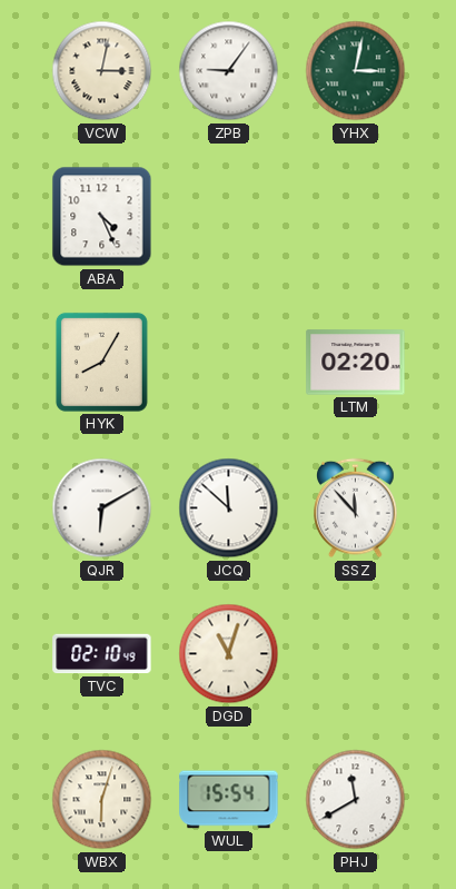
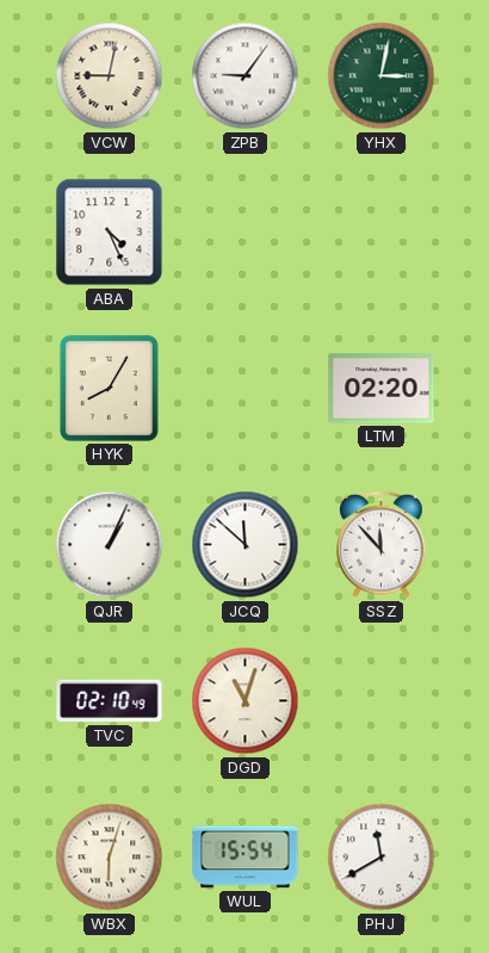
VCW: 3:02 -> 9:02 (110, 76)
QJR: 6:10 -> 1:04 (110, 545)
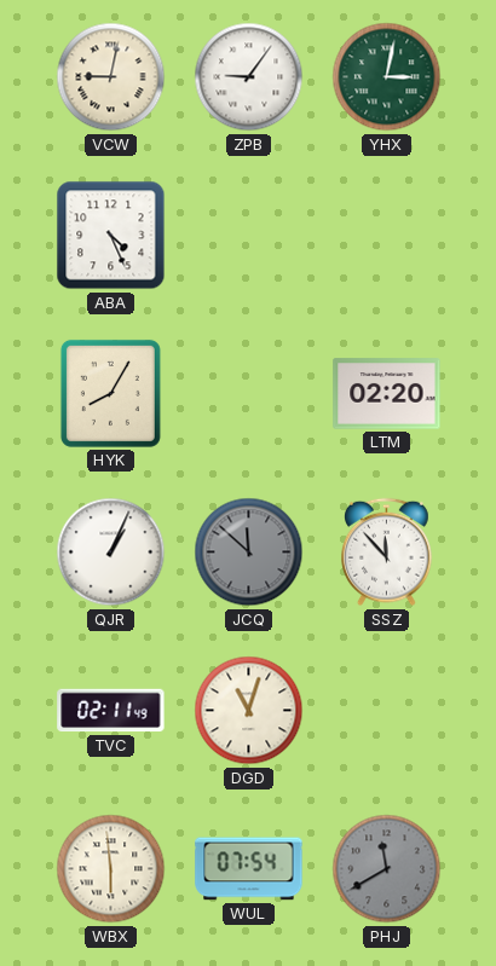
JCQ dial: white -> grey (249, 553)
TVC: 02:10 -> 02:11 (111, 711)
WBX: 6:03 -> 5:59 (111, 869)
WUL: 15:54 -> 07:54 (249, 869)
PHJ dial: white -> grey (387, 869)
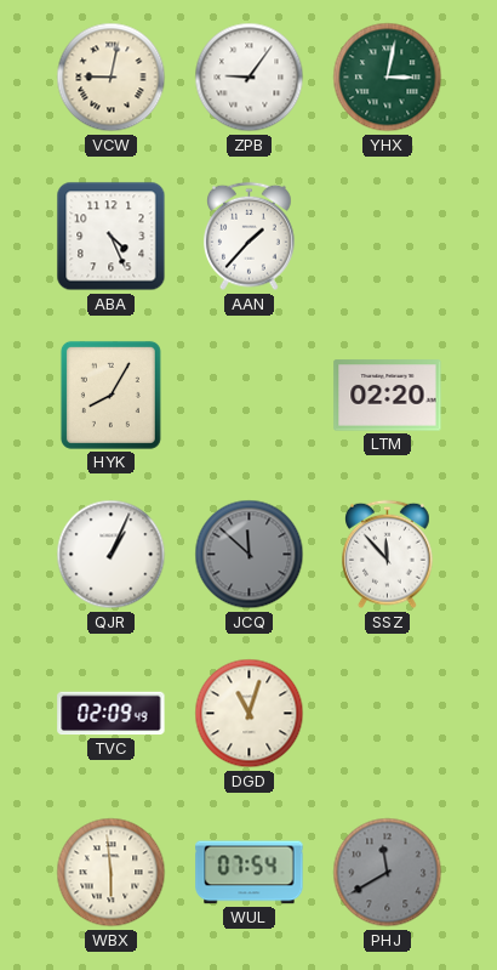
AAN: none -> 1:37 (250, 237)
TVC: 02:11 -> 02:09 (112, 714)
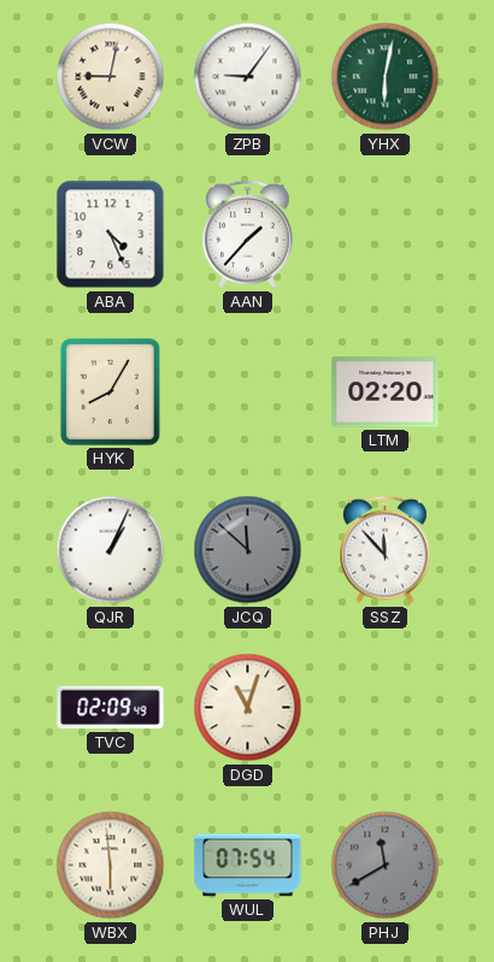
YHX: 3:02 -> 6:02 (386, 77)
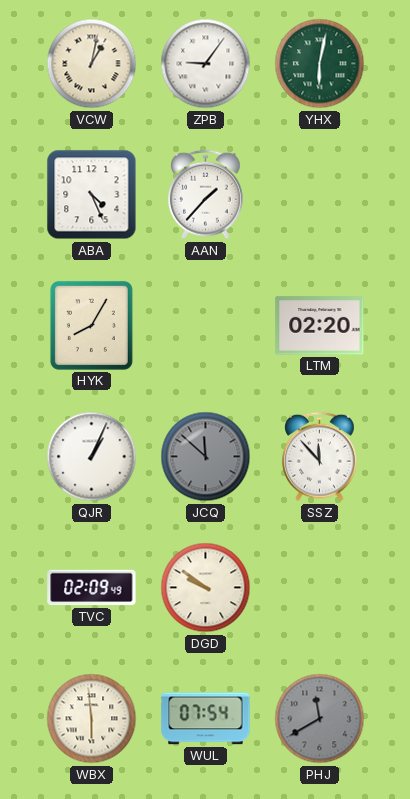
VCW: 9:02 -> 1:02 (92, 64)
DGD: 11:03 -> 9:51 (206, 588)
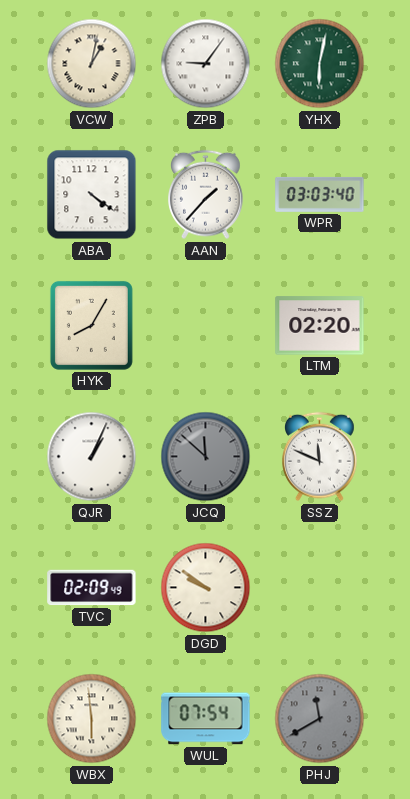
ABA: 4:26 -> 4:21 (92, 195)
WPR: none -> 03:03 (320, 194)
SSZ: 11:53 -> 11:49 (320, 457)
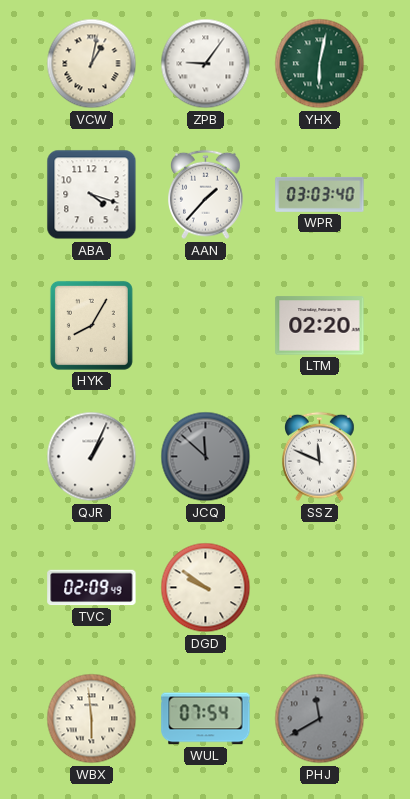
ABA: 4:21 -> 4:18 (92, 195)
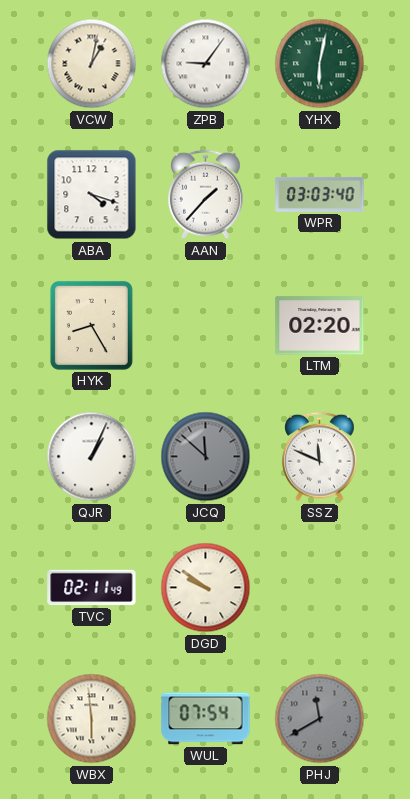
HYK: 8:05 -> 8:25 (91, 325)
TVC: 02:09 -> 02:11 (92, 588)
